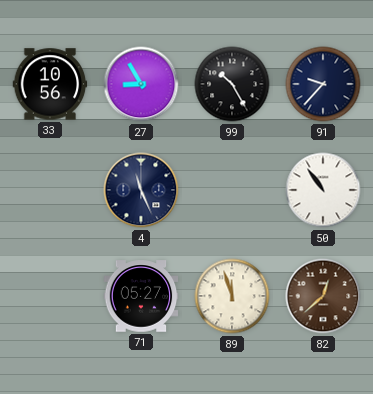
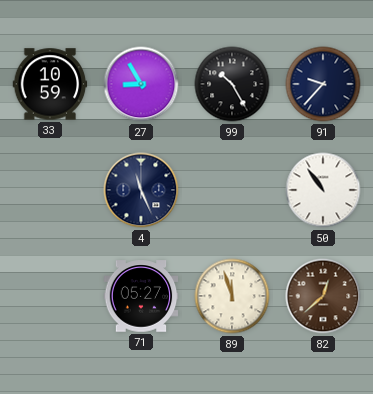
33: 10:56 -> 10:59 (50, 84)
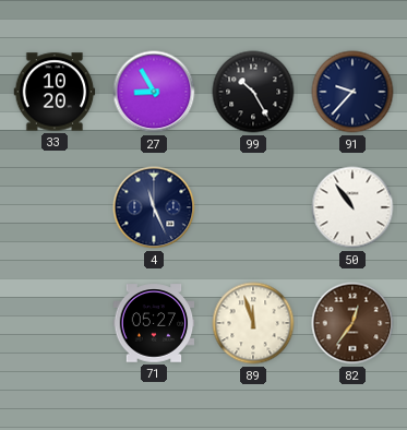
33: 10:59 -> 10:20 (55, 92)
82: 12:38 -> 12:36 (352, 323)
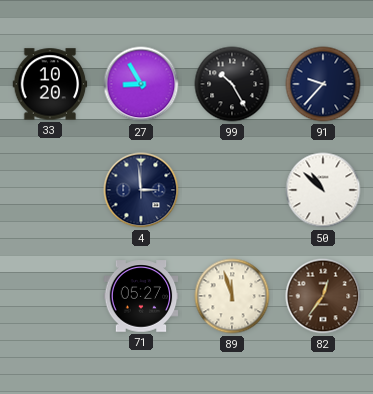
4: 11:26 -> 2:59 (141, 190)
50: 10:54 -> 10:52 (323, 190)
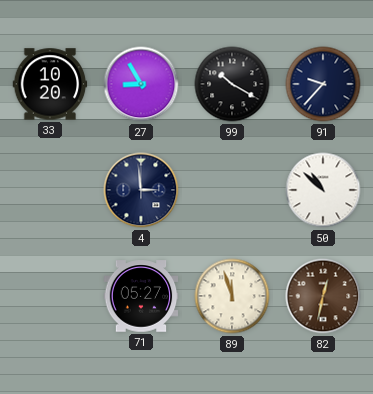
99: 10:25 -> 10:20 (232, 84)
82: 12:36 -> 12:32 (323, 296)
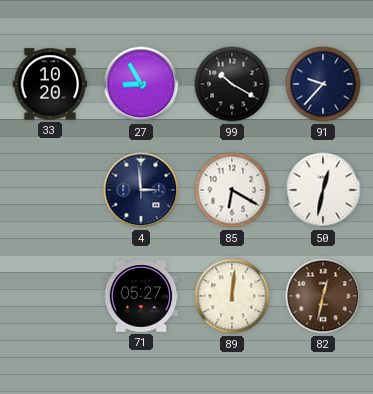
85: none -> 6:20 (232, 190)
50: 10:52 -> 12:32 (323, 190)
89: 11:57 -> 12:01 (232, 296)
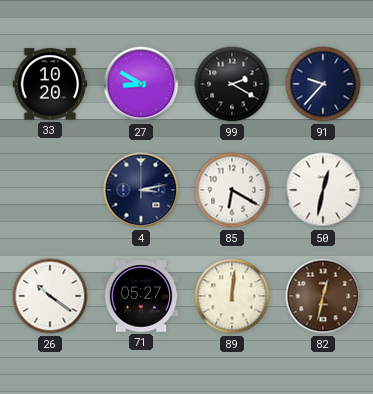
27: 8:55 -> 8:50 (141, 84)
99: 10:20 -> 2:20 (232, 84)
4: 2:59 -> 3:13 (141, 190)
26: none -> 10:21 (50, 296)
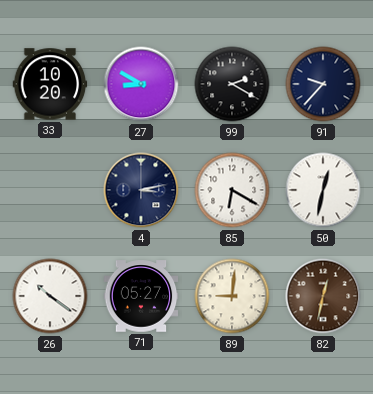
89: 12:01 -> 9:01 (232, 296)
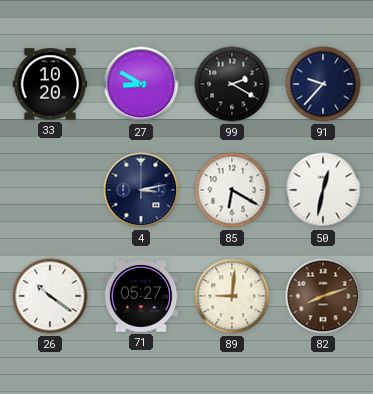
82: 12:32 -> 8:12 (323, 296)
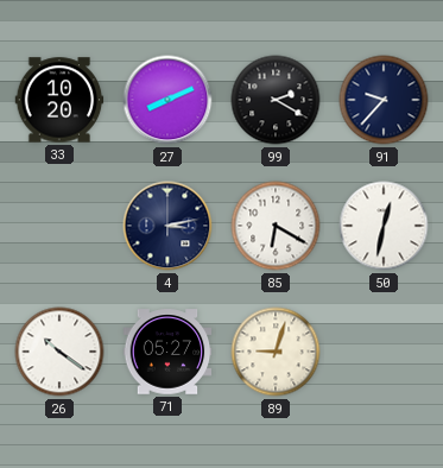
27: 8:50 -> 8:11 (167, 100)
89: 9:01 -> 9:03 (276, 352)
82: 8:12 -> none (323, 296)
